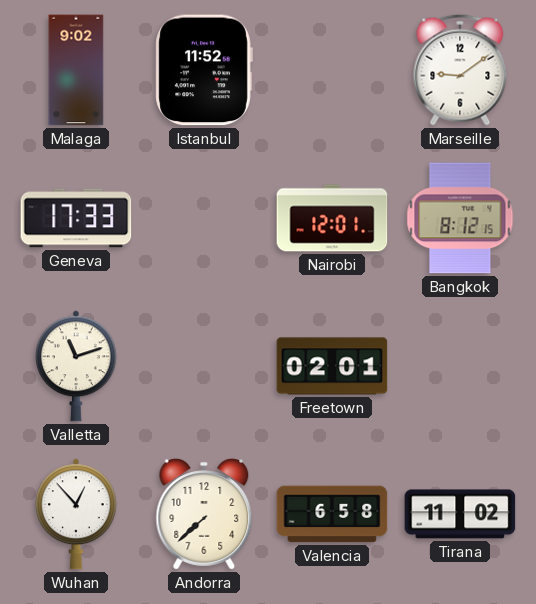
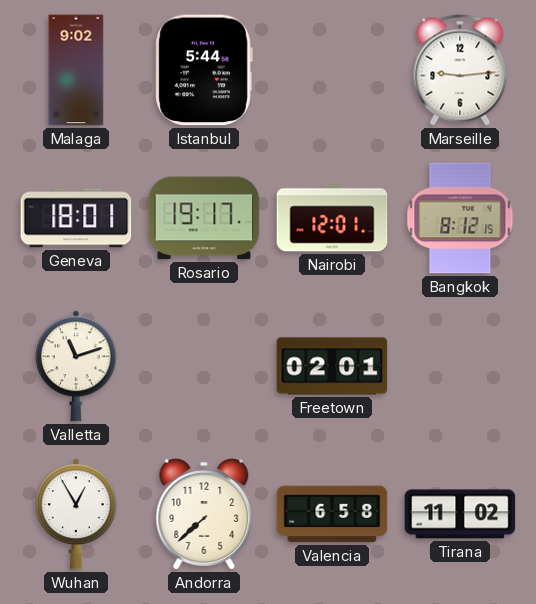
Istanbul: 11:52 -> 5:44 (204, 70)
Marseille: 9:09 -> 9:14 (460, 70)
Geneva: 17:33 -> 18:01 (76, 218)
Rosario: none -> 19:17 (204, 218)
Wuhan: 12:53 -> 12:55 (76, 514)
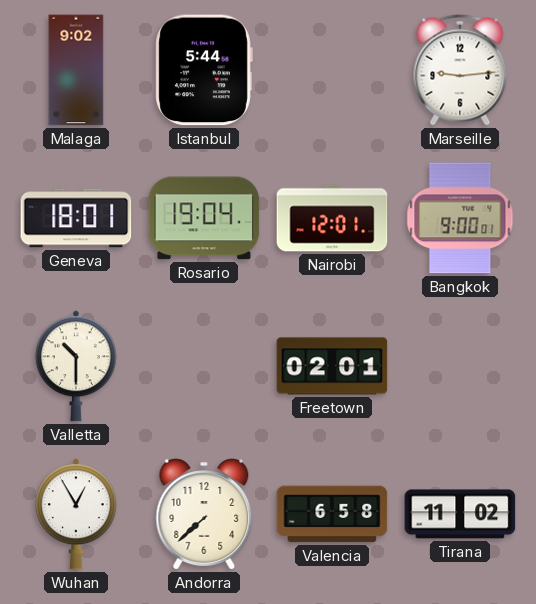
Rosario: 19:17 -> 19:04 (204, 218)
Bangkok: 8:12 -> 9:00 (460, 218)
Valletta: 11:12 -> 10:30 (76, 366)
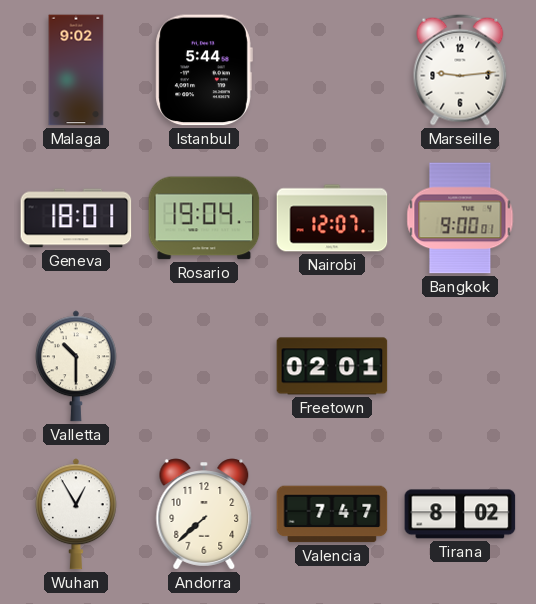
Nairobi: 12:01 -> 12:07 (332, 218)
Valencia: 6:58 -> 7:47 (332, 514)
Tirana: 11:02 -> 8:02 (460, 514)
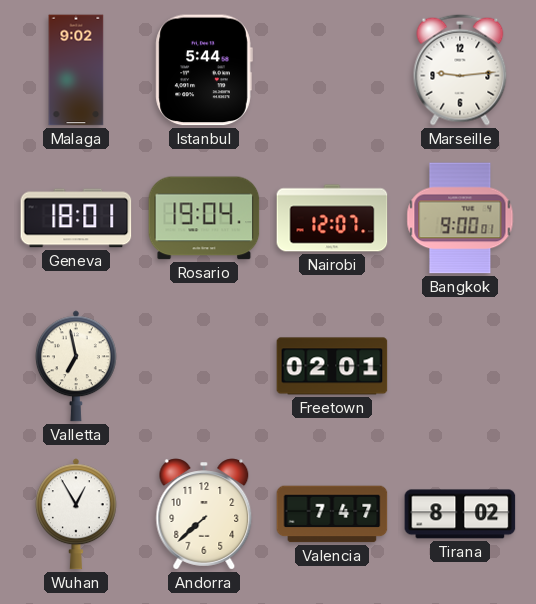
Valletta: 10:30 -> 6:58 (76, 366)
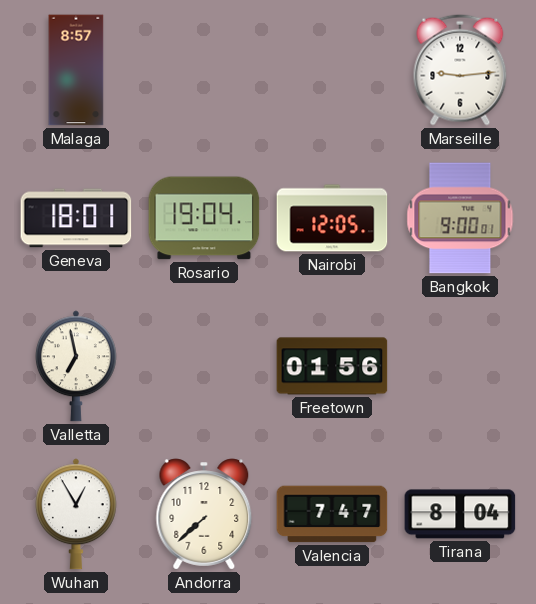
Malaga: 9:02 -> 8:57 (76, 70)
Istanbul: 5:44 -> none (204, 70)
Nairobi: 12:07 -> 12:05 (332, 218)
Freetown: 02:01 -> 01:56 (332, 366)
Tirana: 8:02 -> 8:04 (460, 514)
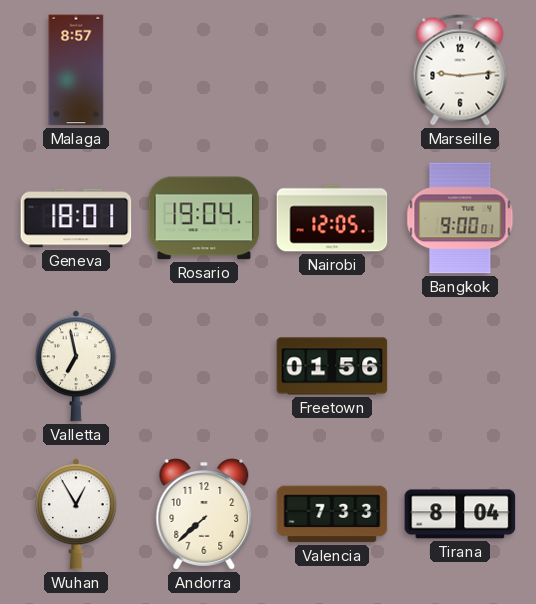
Valencia: 7:47 -> 7:33 (332, 514)
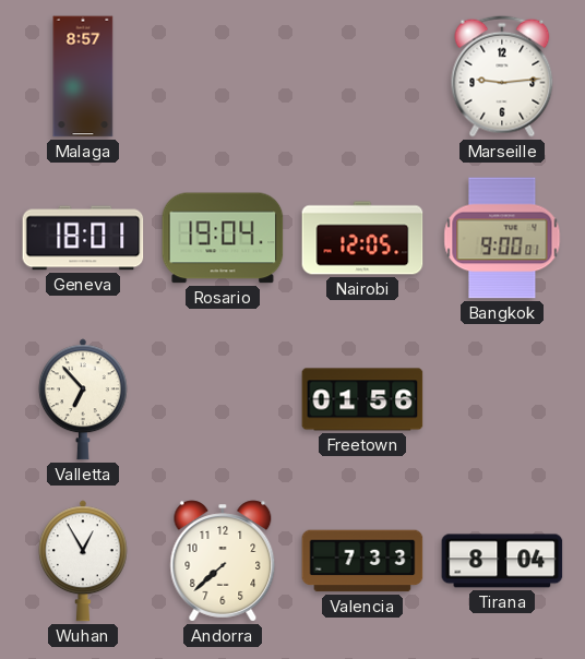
Valletta: 6:58 -> 6:53 (83, 399)
